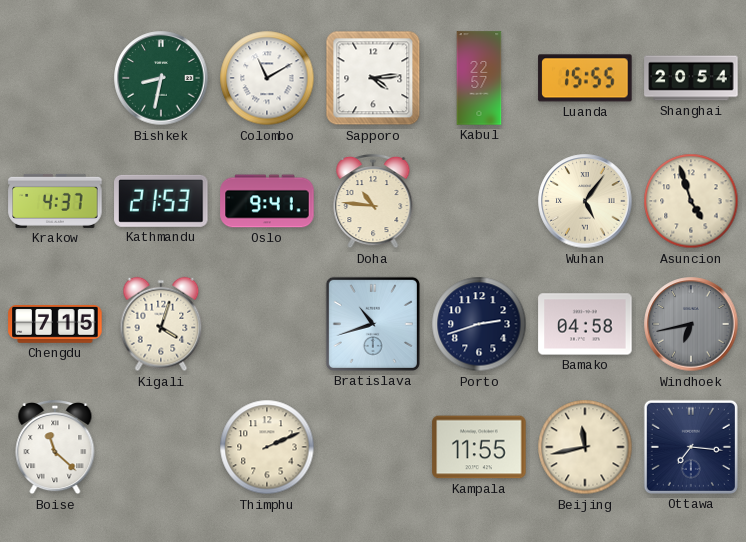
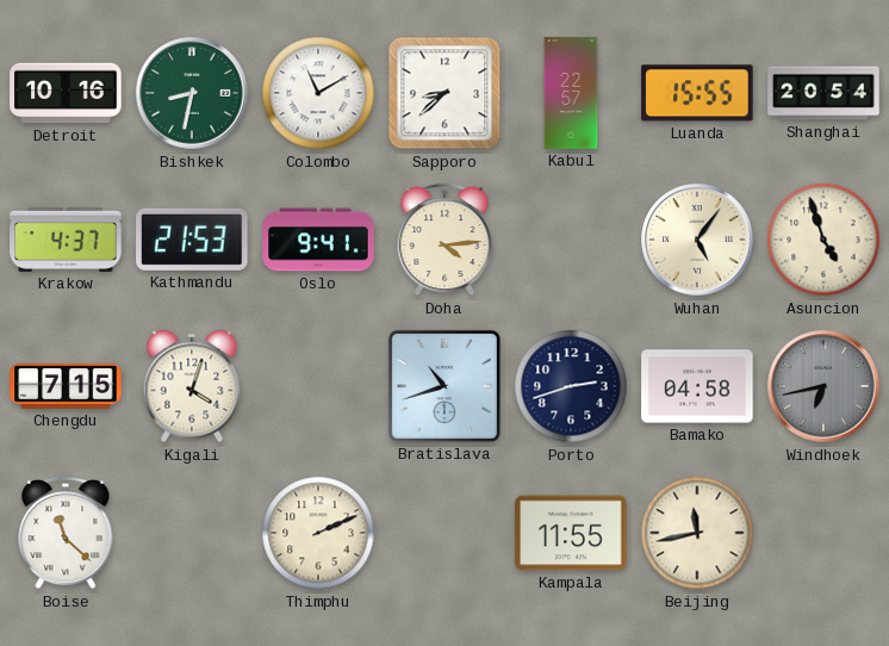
Detroit: none -> 10:16 (66, 93)
Sapporo: 4:14 -> 8:38 (444, 93)
Doha: 10:46 -> 4:14 (444, 240)
Ottawa: 7:16 -> none (691, 447)
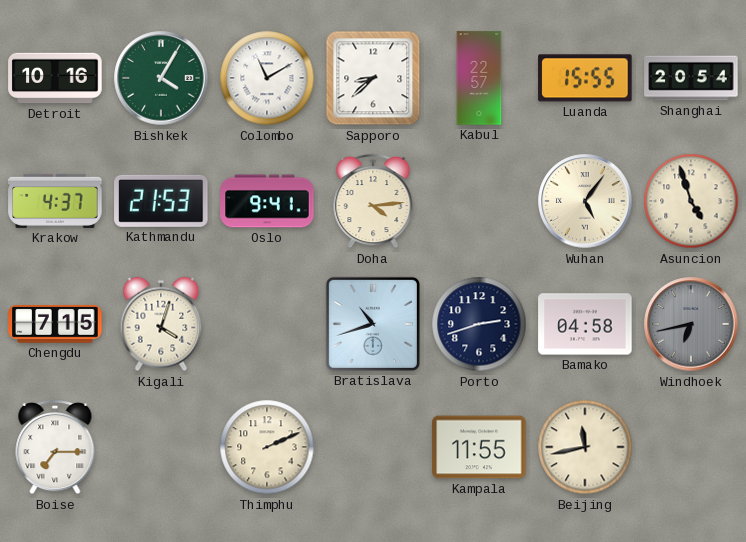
Bishkek: 8:32 -> 4:05 (161, 78)
Boise: 11:22 -> 7:15 (55, 447)
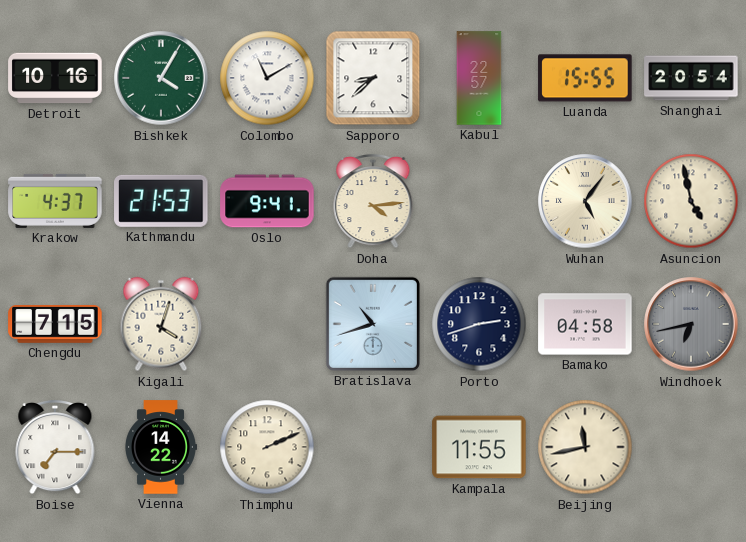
Asuncion: 4:57 -> 4:58 (691, 201)
Vienna: none -> 14:22 (161, 447)
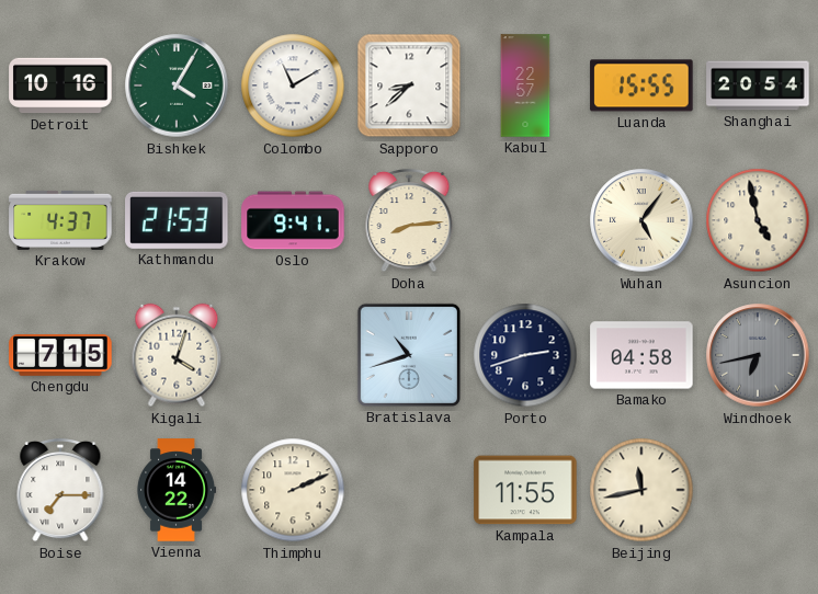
Doha: 4:14 -> 8:14 (409, 220)
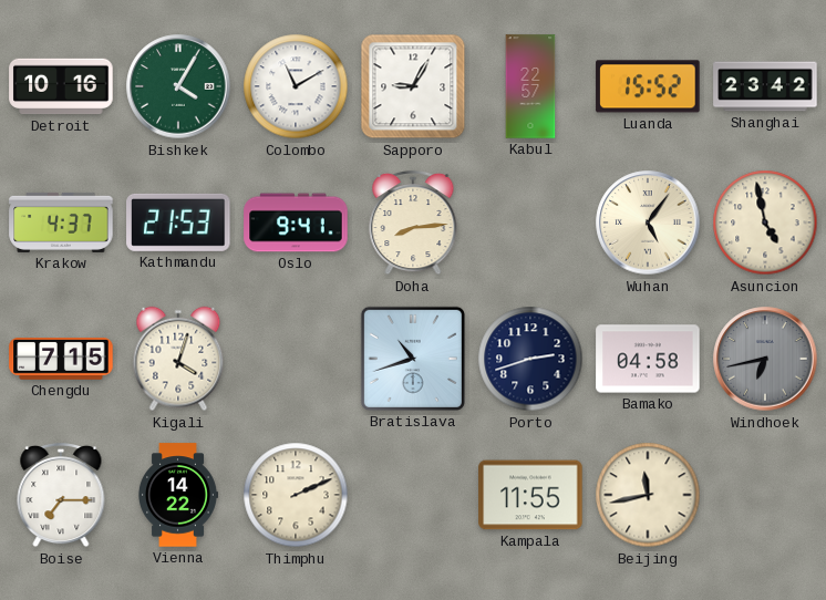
Sapporo: 8:38 -> 9:05 (413, 86)
Luanda: 15:55 -> 15:52 (648, 86)
Shanghai: 20:54 -> 23:42 (765, 86)
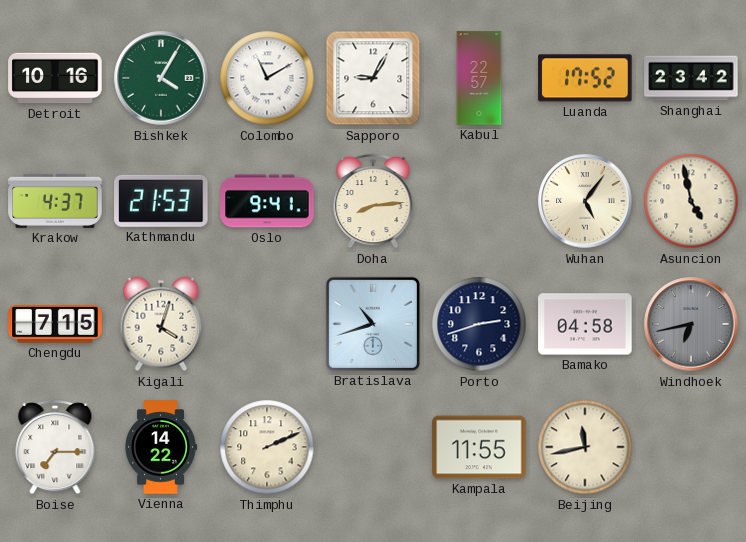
Luanda: 15:52 -> 17:52 (585, 78)
